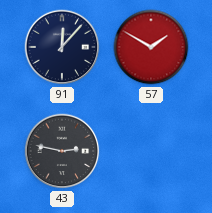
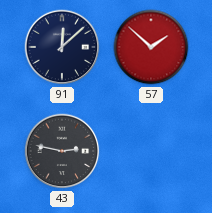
91: 12:07 -> 12:08 (62, 47)
57: 1:50 -> 1:52 (151, 47)
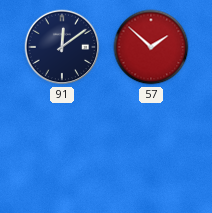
91: 12:08 -> 12:09 (62, 47)
43: 2:47 -> none (62, 151)
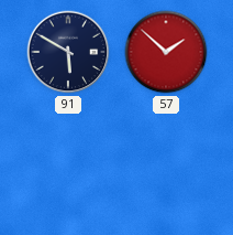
91: 12:09 -> 5:50 (68, 52)
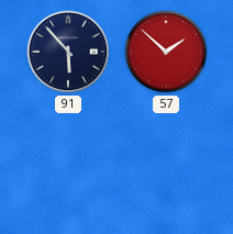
91: 5:50 -> 5:53 (68, 52)
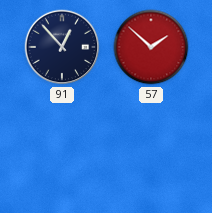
91: 5:53 -> 12:53 (62, 47)
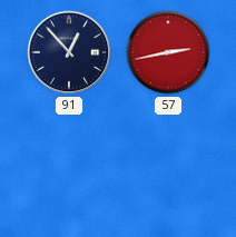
57: 1:52 -> 2:43 (168, 52)
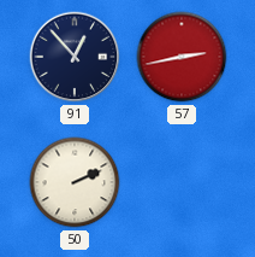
50: none -> 2:11 (75, 182)
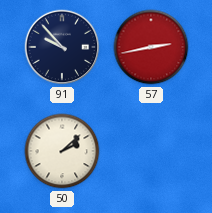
91: 12:53 -> 9:53 (62, 47)
50: 2:11 -> 2:08 (62, 151)
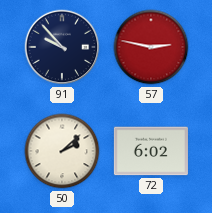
57: 2:43 -> 2:47 (151, 47)
72: none -> 6:02 (151, 151)
